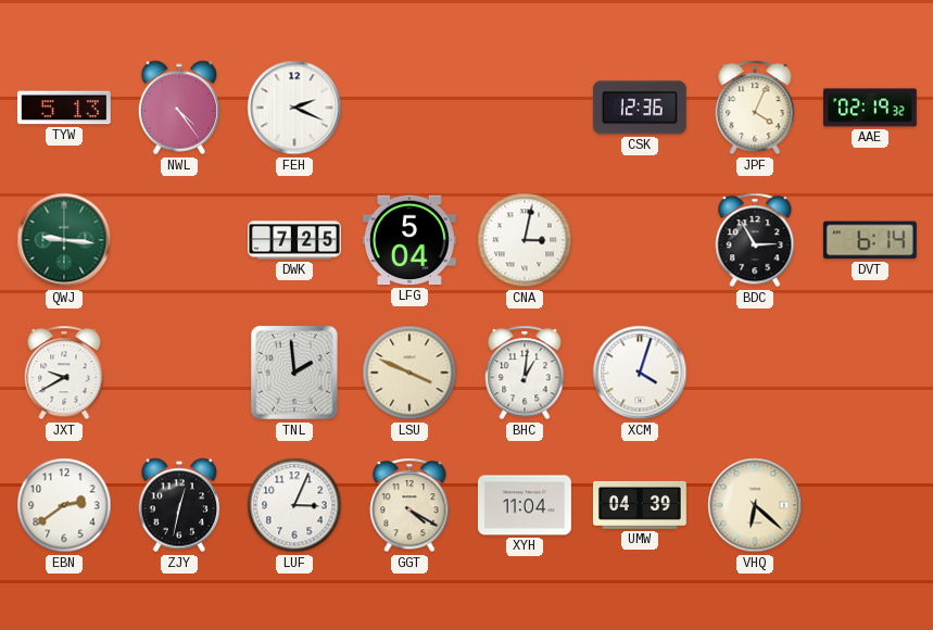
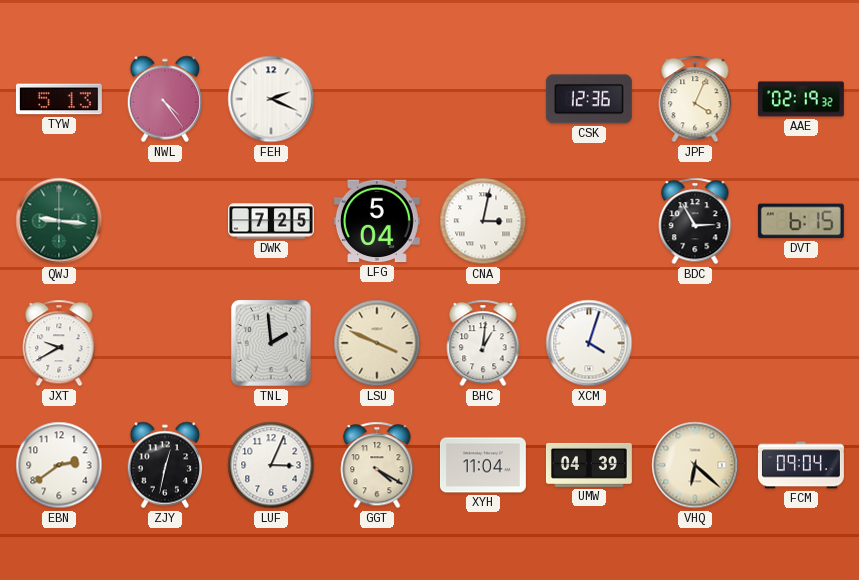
DVT: 6:14 -> 6:15 (801, 221)
FCM: none -> 09:04 (801, 465)
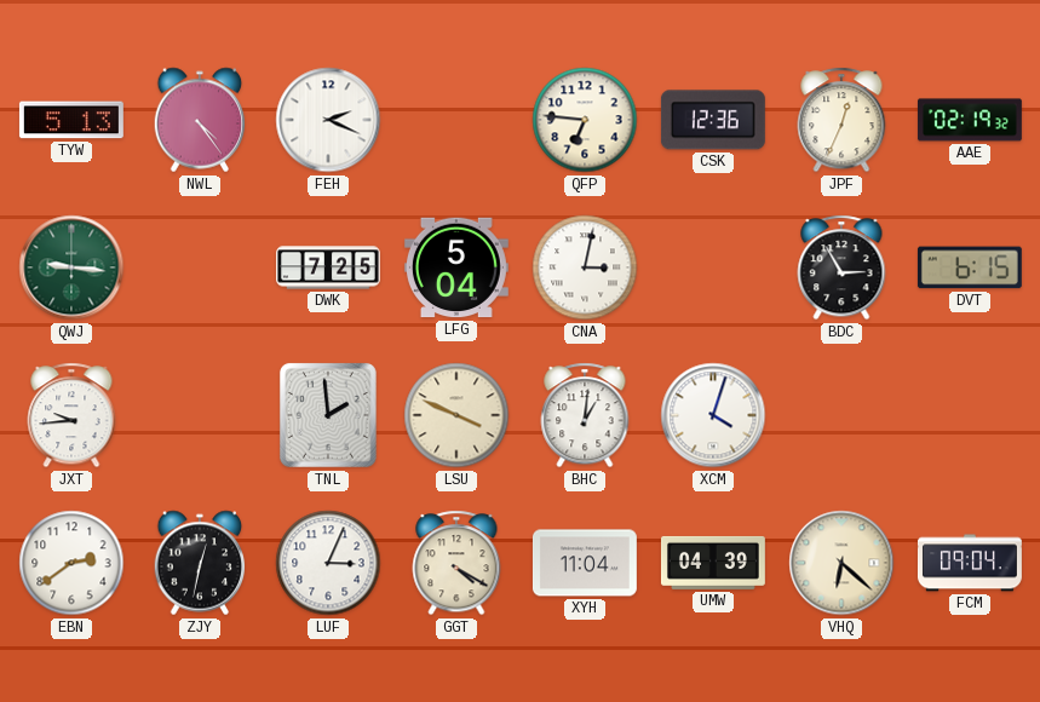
QFP: none -> 6:46 (585, 120)
JPF: 4:04 -> 12:34 (841, 120)
JXT: 9:40 -> 9:44 (71, 415)
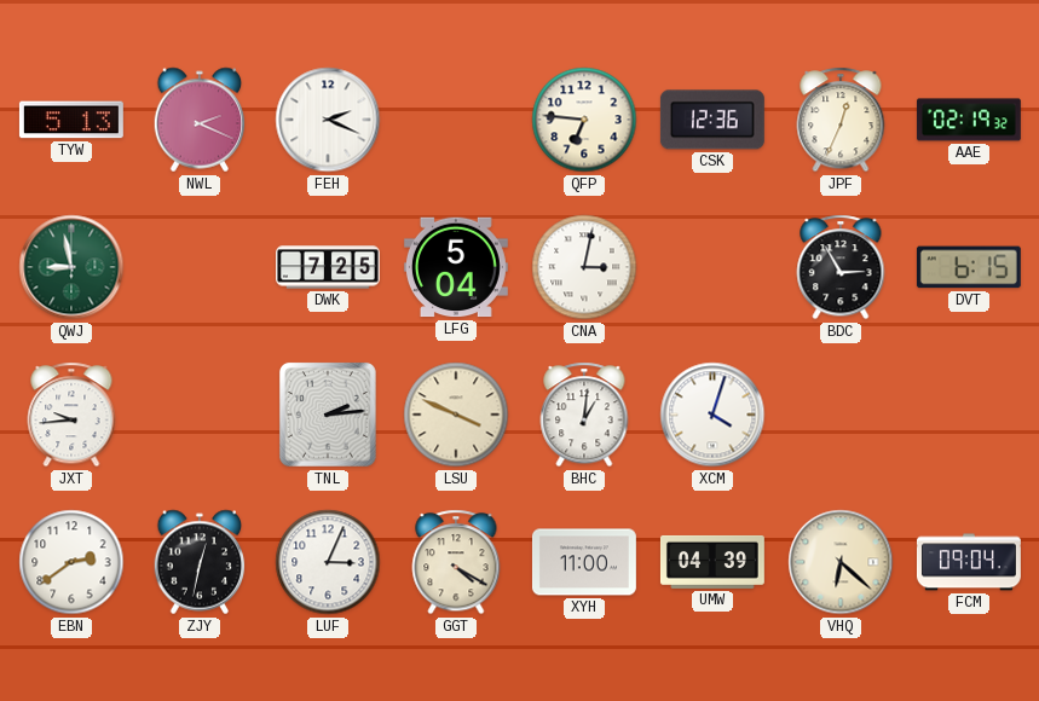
NWL: 4:24 -> 2:19 (200, 120)
QWJ: 9:16 -> 8:58 (71, 267)
TNL: 1:59 -> 2:14 (328, 416)
XYH: 11:04 -> 11:00 (584, 562)
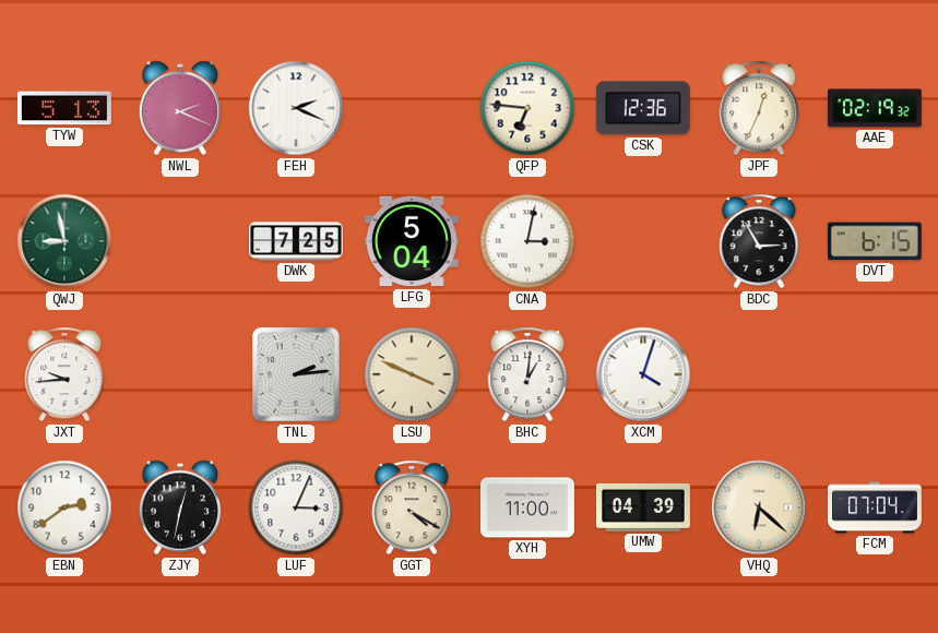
FCM: 09:04 -> 07:04 (875, 507)
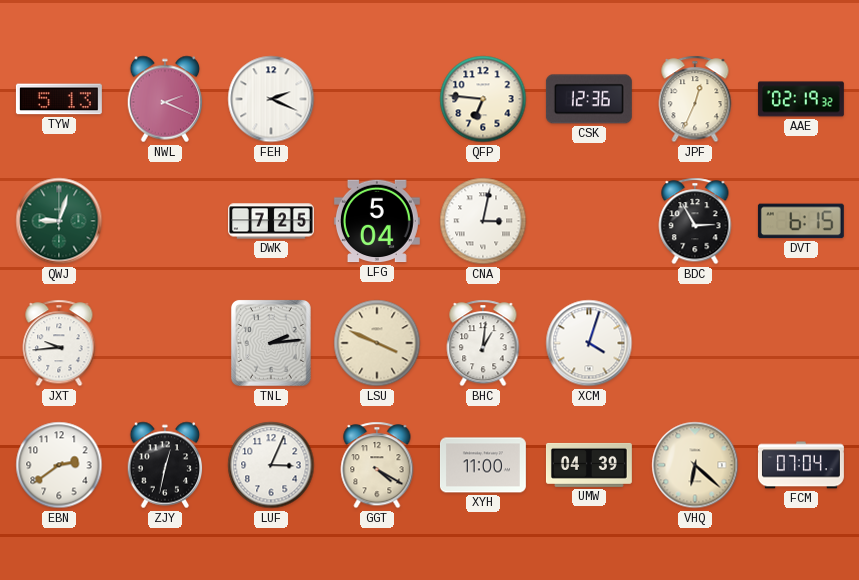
QWJ: 8:58 -> 9:03 (59, 221)
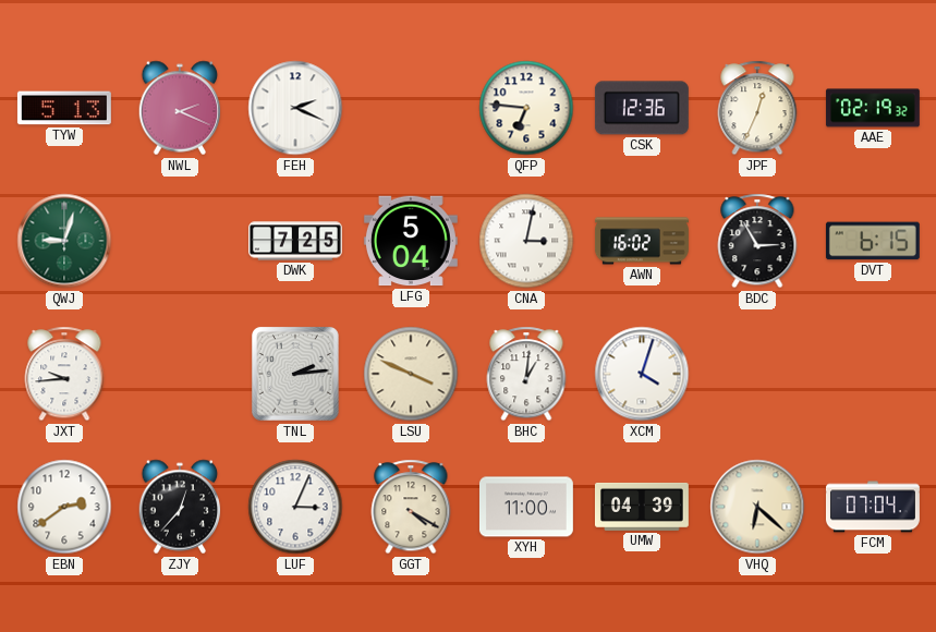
AWN: none -> 16:02 (642, 241)
ZJY: 12:32 -> 12:37 (180, 507)
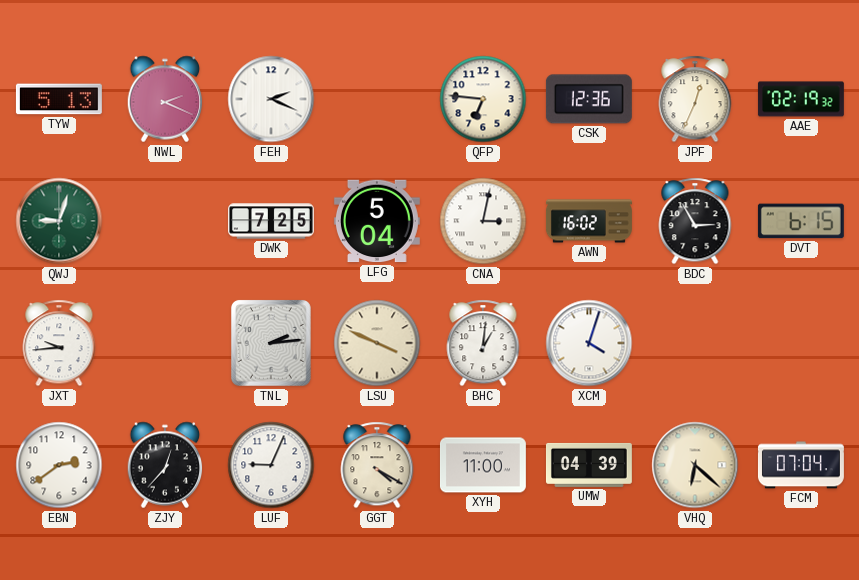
LUF: 3:04 -> 9:04 (271, 465)
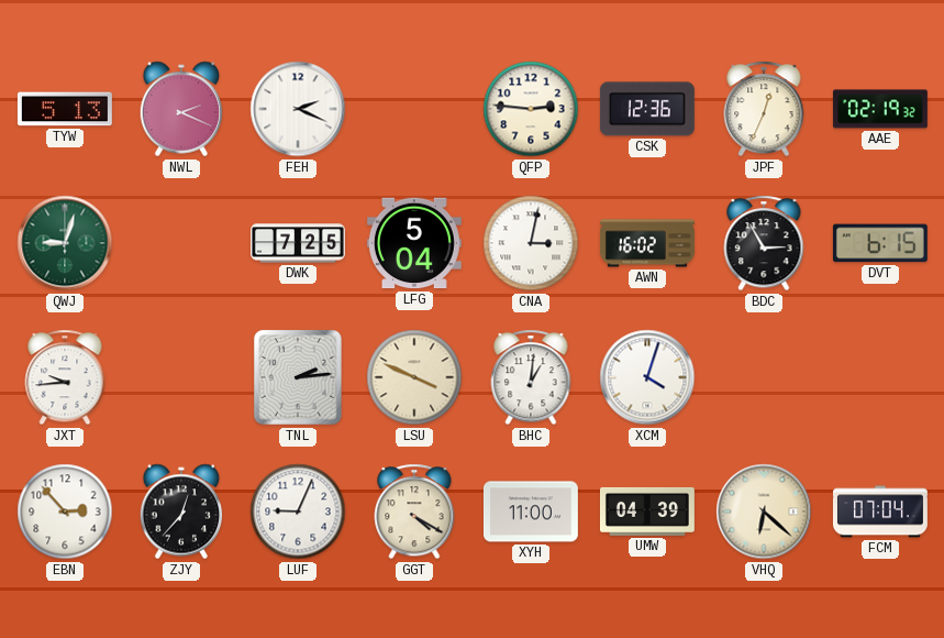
QFP: 6:46 -> 2:46 (531, 109)
EBN: 2:39 -> 2:53 (65, 512)
